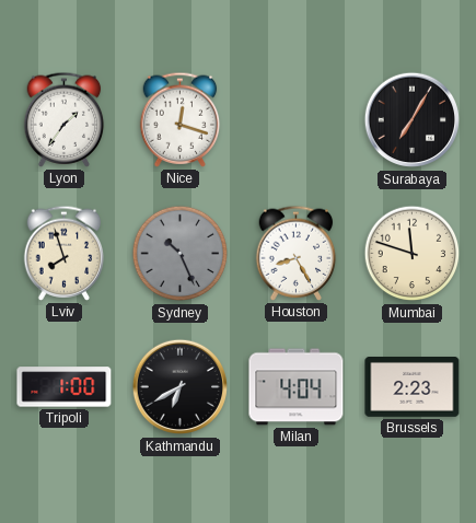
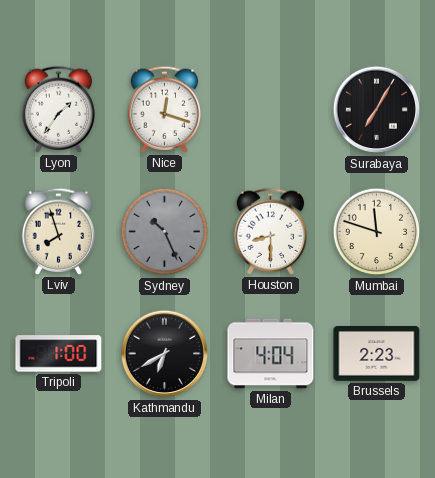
Houston: 8:25 -> 8:30 (271, 231)
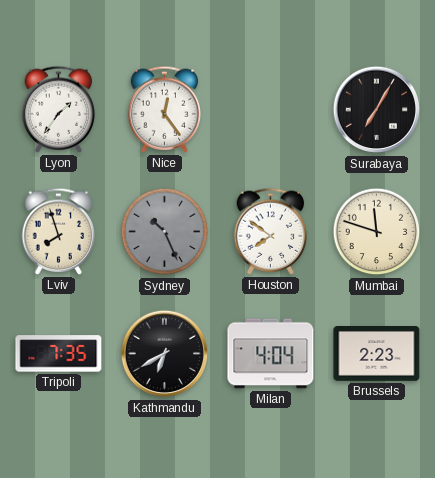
Nice: 12:18 -> 12:24 (165, 109)
Houston: 8:30 -> 7:51 (271, 231)
Tripoli: 1:00 -> 7:35 (59, 354)
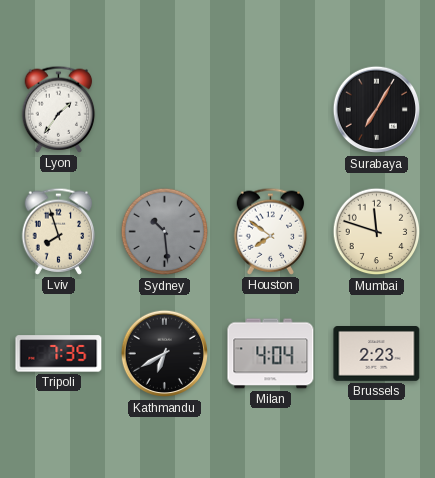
Nice: 12:24 -> none (165, 109)
Sydney: 10:26 -> 10:29 (165, 232)
